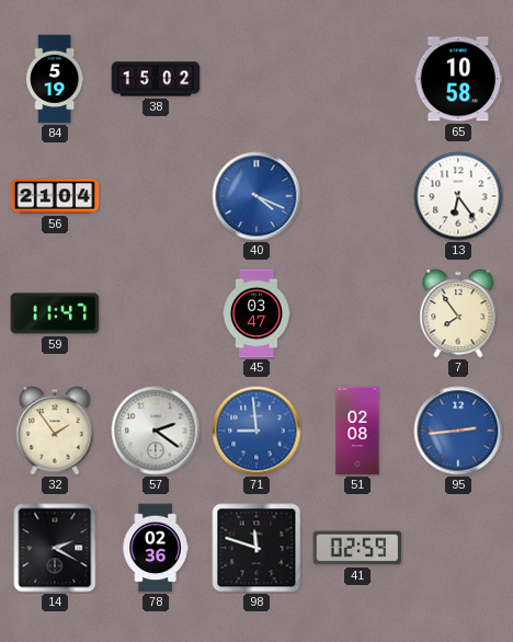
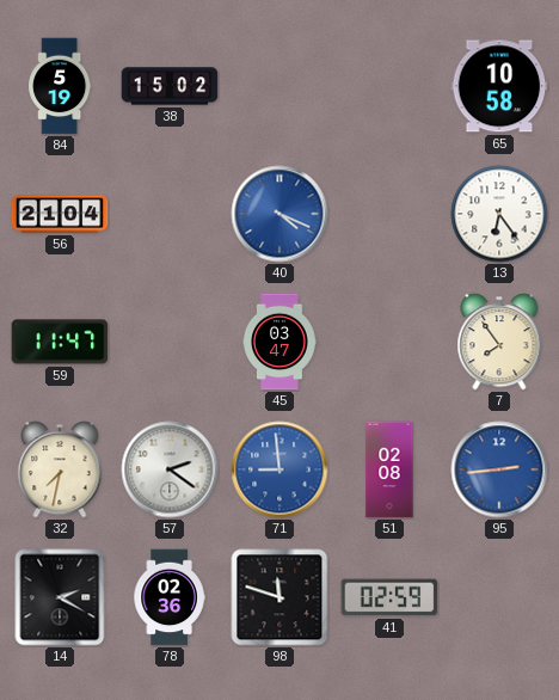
32: 1:54 -> 7:32 (60, 469)
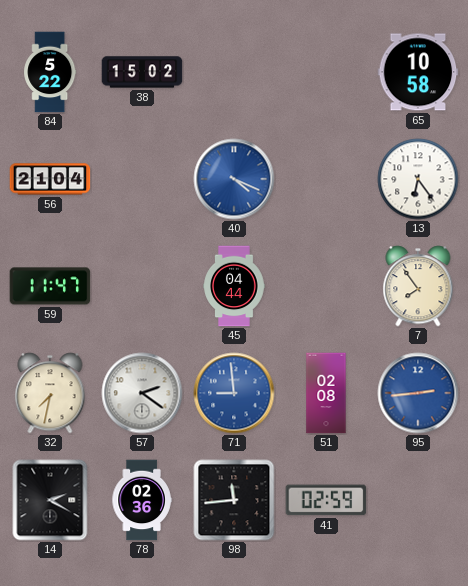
84: 5:19 -> 5:22 (50, 72)
45: 03:47 -> 04:44 (234, 286)
98: 11:48 -> 11:44 (234, 500)
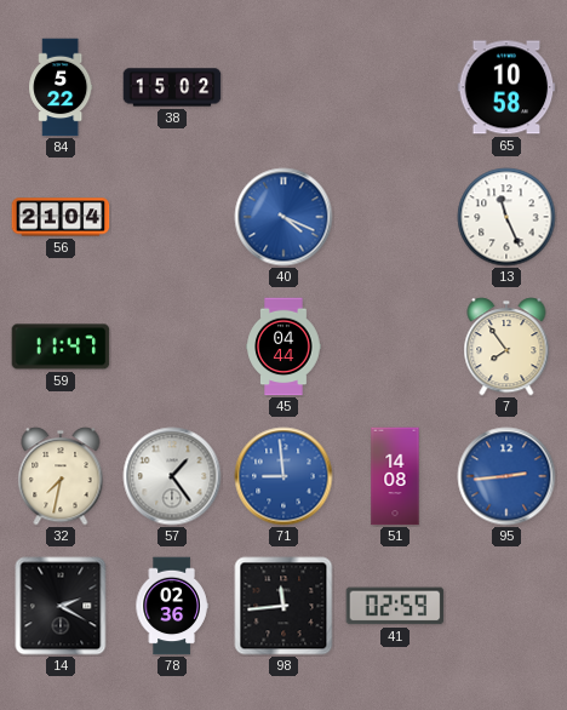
13: 6:24 -> 11:26 (506, 217)
57: 2:21 -> 1:24 (172, 476)
51: 02:08 -> 14:08 (395, 476)
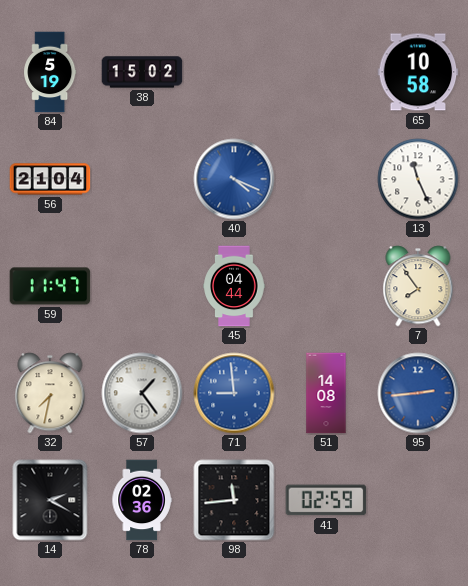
84: 5:22 -> 5:19 (50, 72)
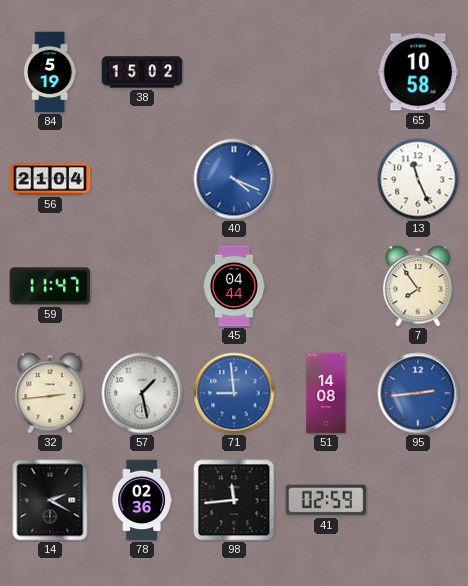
32: 7:32 -> 2:44 (50, 393)
57: 1:24 -> 1:28 (142, 393)
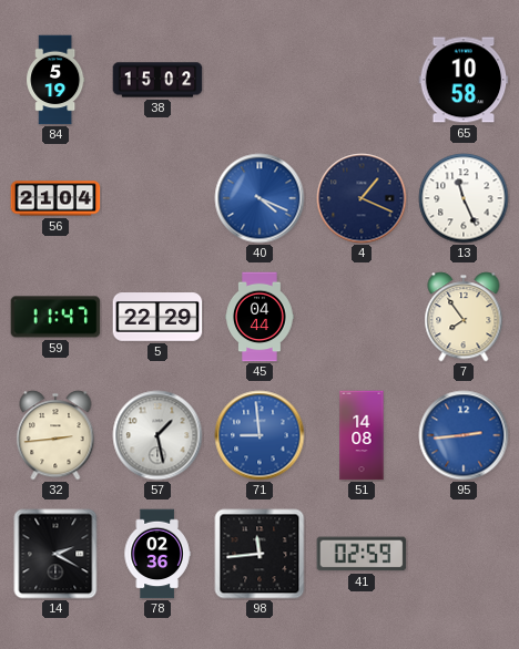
4: none -> 1:19 (362, 198)
5: none -> 22:29 (157, 317)
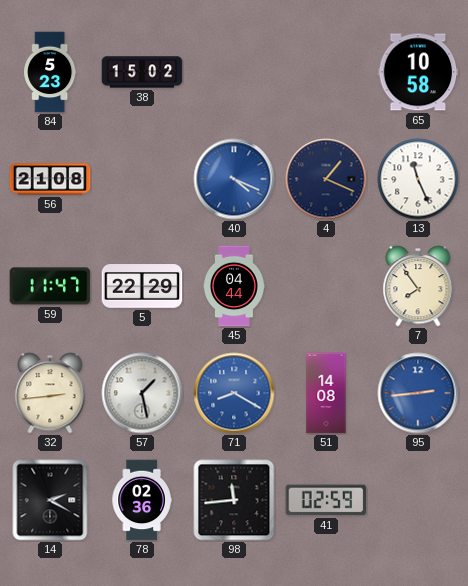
84: 5:19 -> 5:23 (50, 72)
56: 21:04 -> 21:08 (50, 179)
71: 8:59 -> 8:20 (234, 393)
